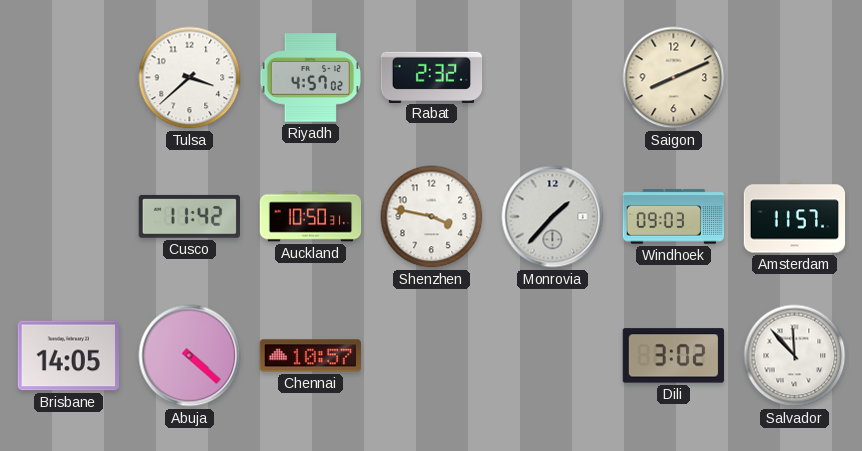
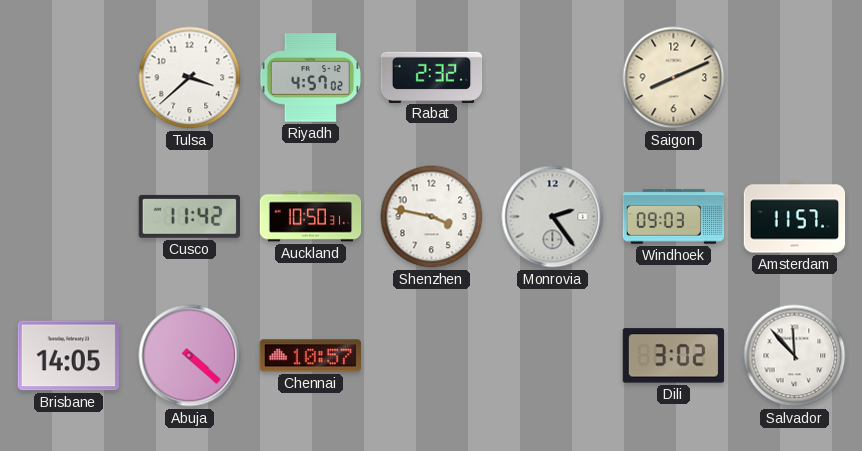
Monrovia: 1:37 -> 2:24 (553, 217)
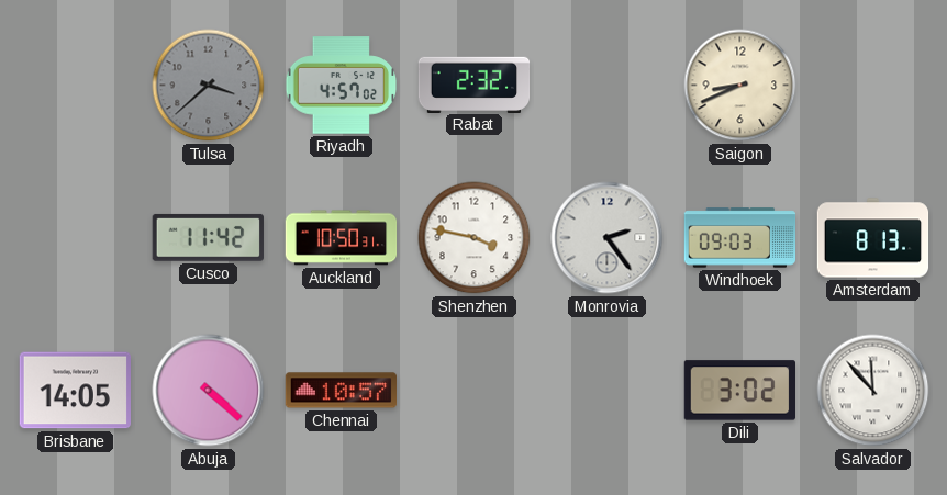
Tulsa dial: white -> grey (209, 86)
Saigon: 8:11 -> 8:41 (740, 86)
Amsterdam: 11:57 -> 8:13 (873, 238)
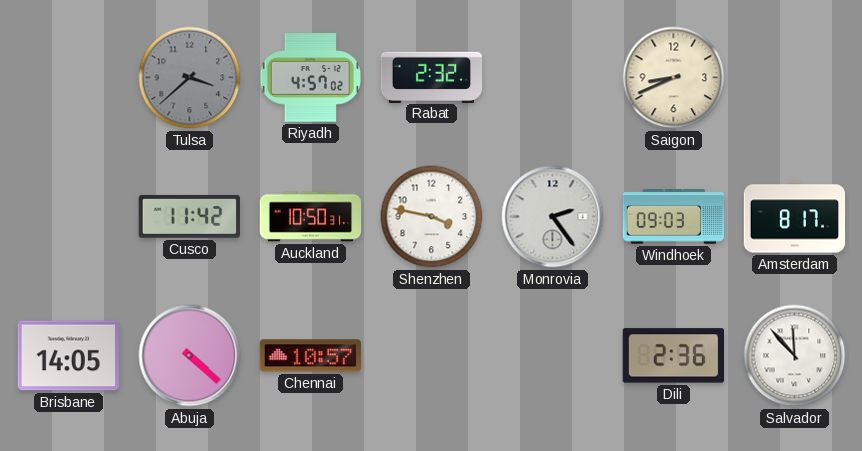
Amsterdam: 8:13 -> 8:17 (795, 217)
Dili: 3:02 -> 2:36 (673, 356)
